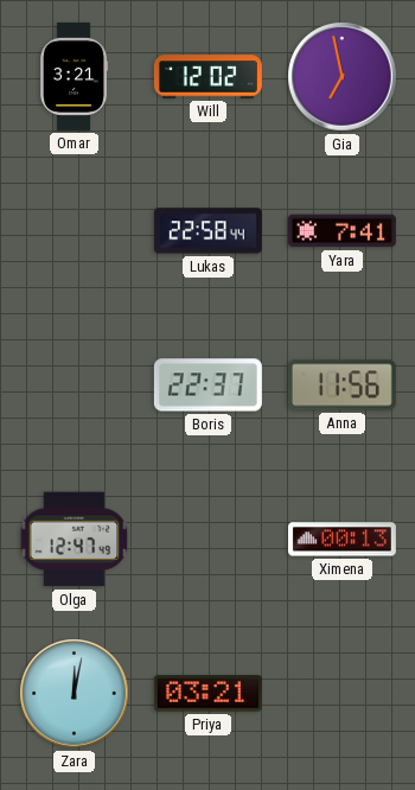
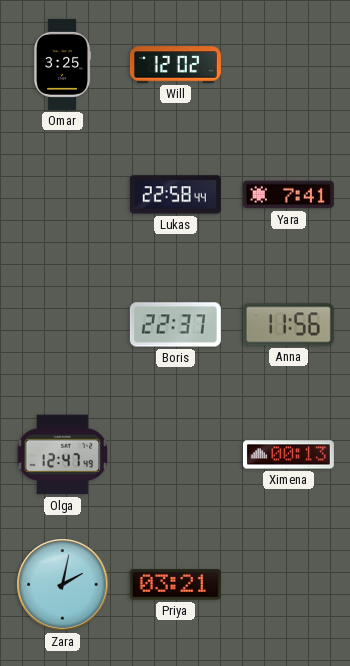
Omar: 3:21 -> 3:25 (62, 64)
Gia: 6:58 -> none (343, 77)
Zara: 12:02 -> 2:02 (63, 585)
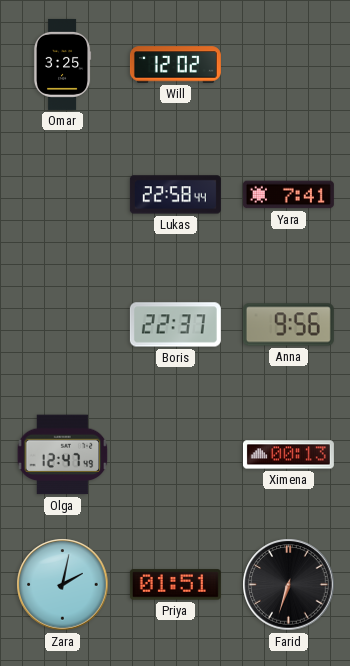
Anna: 11:56 -> 9:56 (288, 325)
Priya: 03:21 -> 01:51 (175, 585)
Farid: none -> 6:33 (289, 585)
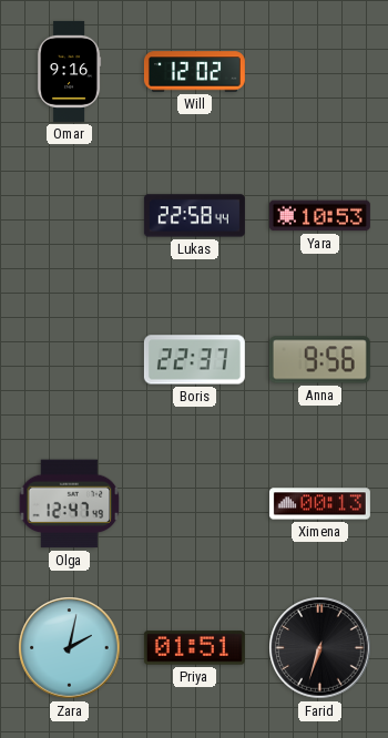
Omar: 3:25 -> 9:16 (69, 71)
Yara: 7:41 -> 10:53 (319, 216)
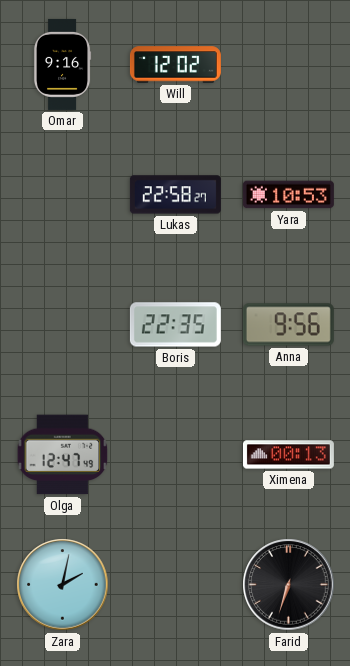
Lukas: 22:58:44 -> 22:58:27 (175, 195)
Boris: 22:37 -> 22:35 (175, 325)
Priya: 01:51 -> none (194, 648)
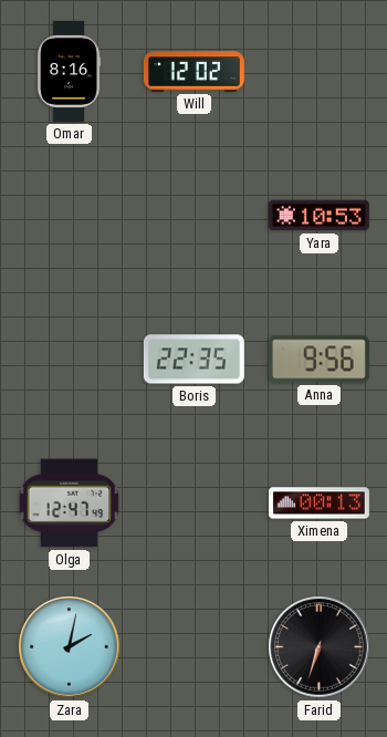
Omar: 9:16 -> 8:16 (69, 71)
Lukas: 22:58 -> none (175, 195)
